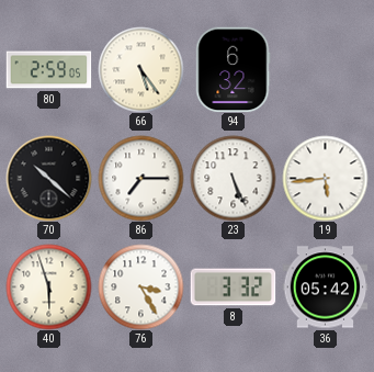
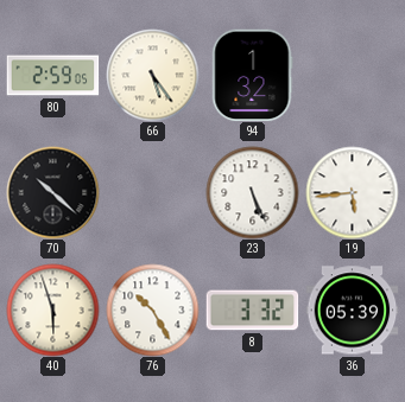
94: 6:32 -> 1:32 (253, 75)
86: 7:15 -> none (140, 178)
76: 3:25 -> 10:25 (152, 310)
36: 05:42 -> 05:39 (352, 311)
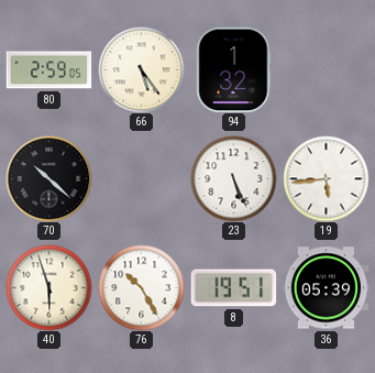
8: 3:32 -> 19:51 (233, 288)
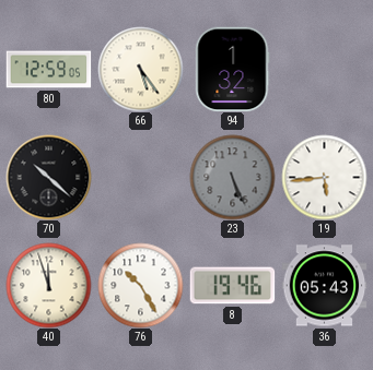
80: 2:59 -> 12:59 (48, 70)
23 dial: white -> grey (232, 177)
40: 5:57 -> 11:57 (48, 285)
8: 19:51 -> 19:46 (232, 286)
36: 05:39 -> 05:43 (324, 286)
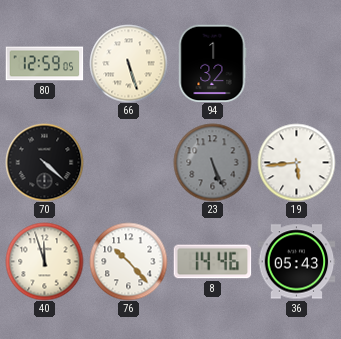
66: 5:24 -> 5:27 (128, 63)
70: 10:22 -> 4:22 (44, 162)
76: 10:25 -> 10:23 (128, 261)
8: 19:46 -> 14:46 (212, 262)
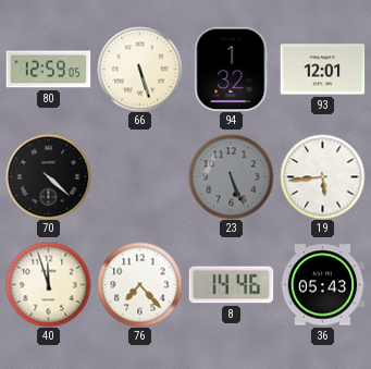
93: none -> 12:01 (322, 70)
76: 10:23 -> 7:23 (139, 284)
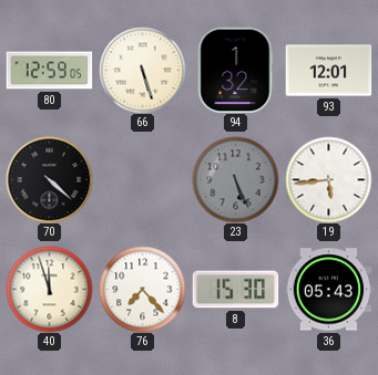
8: 14:46 -> 15:30 (235, 290)
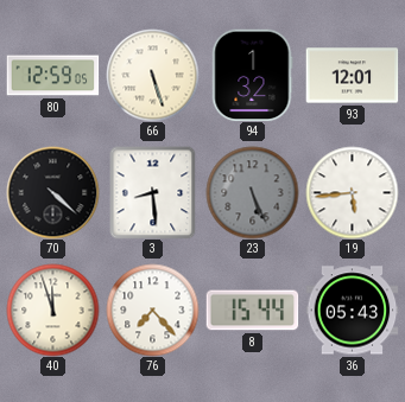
3: none -> 8:29 (153, 192)
8: 15:30 -> 15:44 (252, 311)
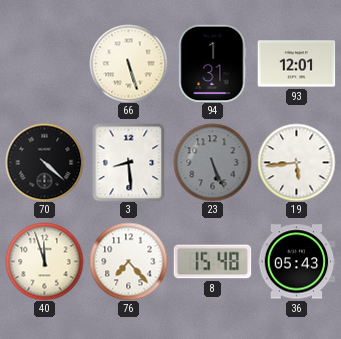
80: 12:59 -> none (52, 76)
94: 1:32 -> 1:31 (213, 63)
8: 15:44 -> 15:48 (212, 262)
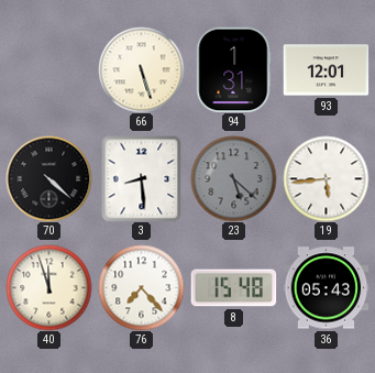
23: 5:26 -> 5:22 (233, 178)
